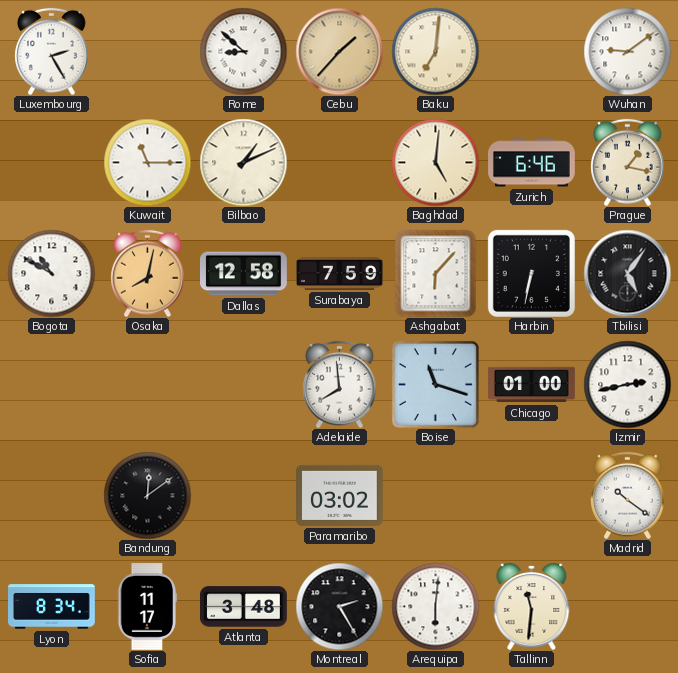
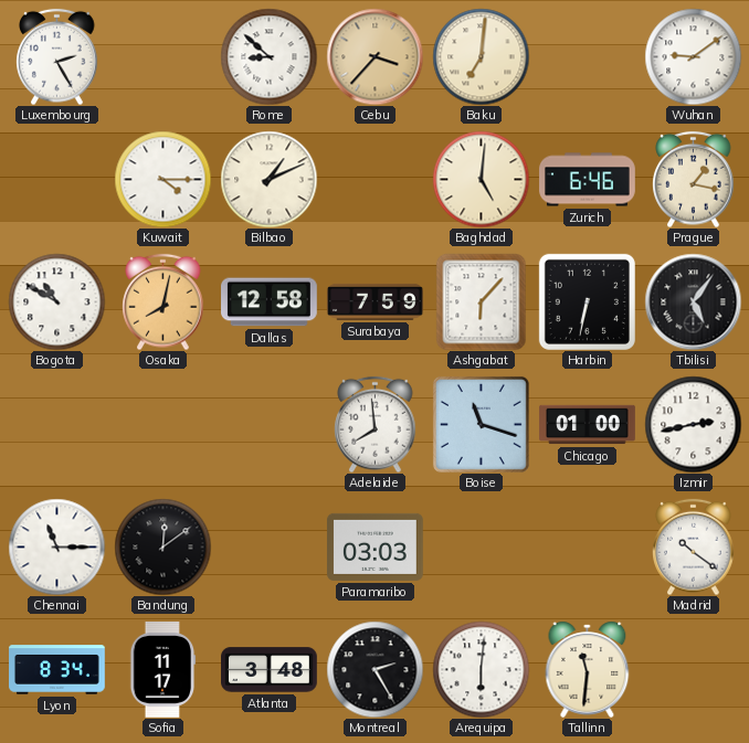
Cebu: 1:37 -> 3:37 (374, 56)
Kuwait: 11:15 -> 4:15 (162, 179)
Chennai: none -> 11:15 (56, 546)
Paramaribo: 03:02 -> 03:03 (376, 546)
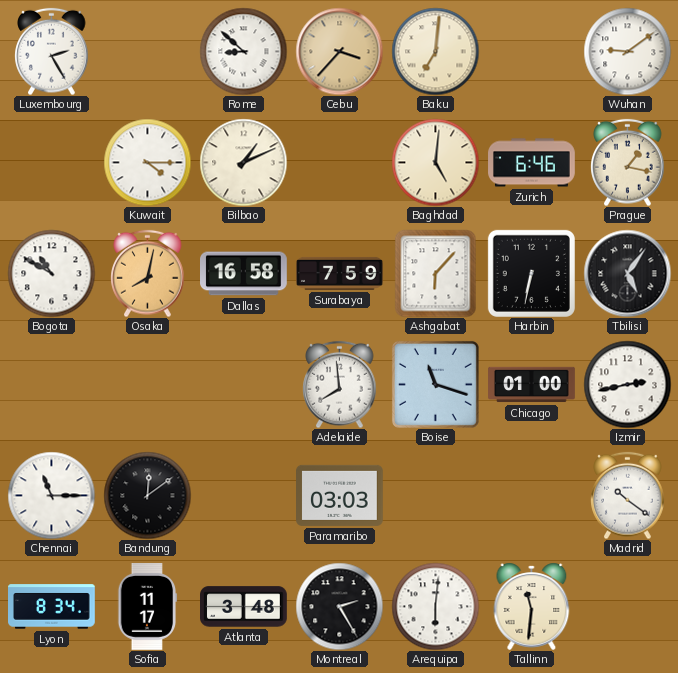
Dallas: 12:58 -> 16:58 (244, 274)
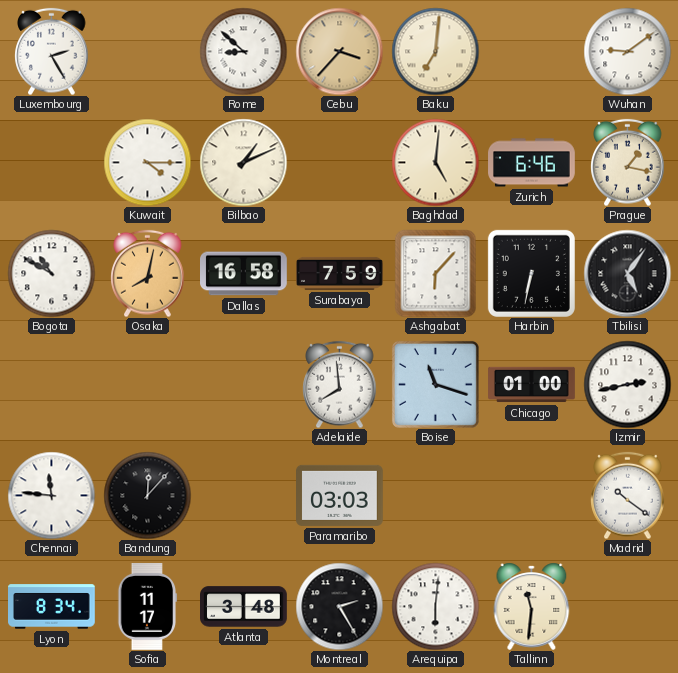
Chennai: 11:15 -> 11:46 (51, 495)
Bandung: 12:09 -> 12:07 (147, 495)
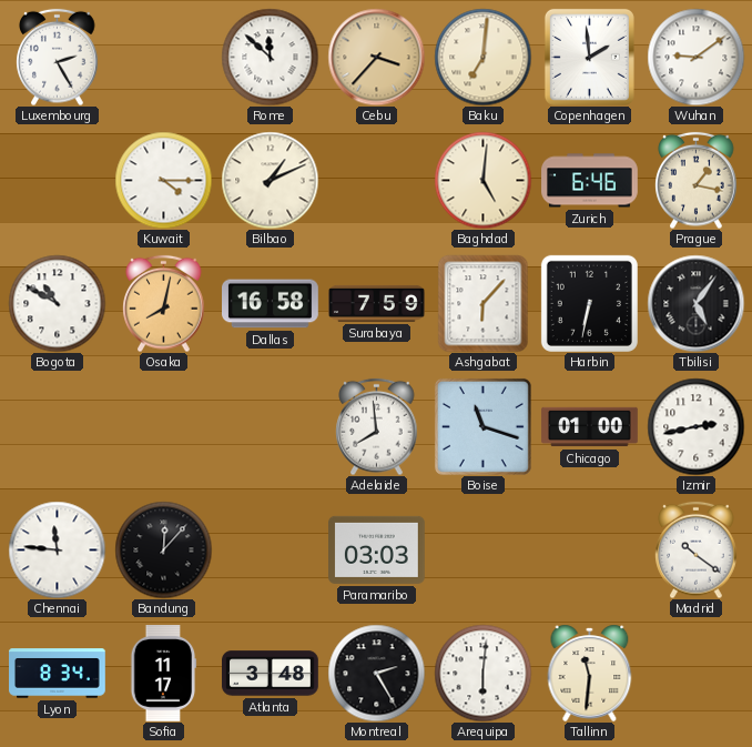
Rome: 8:52 -> 11:52 (270, 57)
Copenhagen: none -> 1:59 (589, 57)
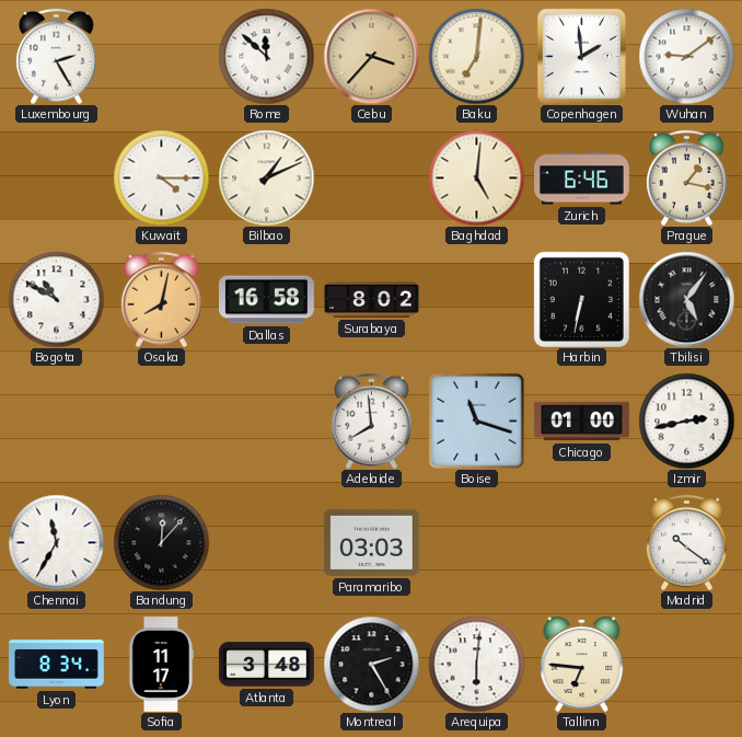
Surabaya: 7:59 -> 8:02 (372, 299)
Ashgabat: 6:07 -> none (484, 303)
Chennai: 11:46 -> 11:35 (56, 542)
Tallinn: 11:31 -> 6:46 (582, 664)
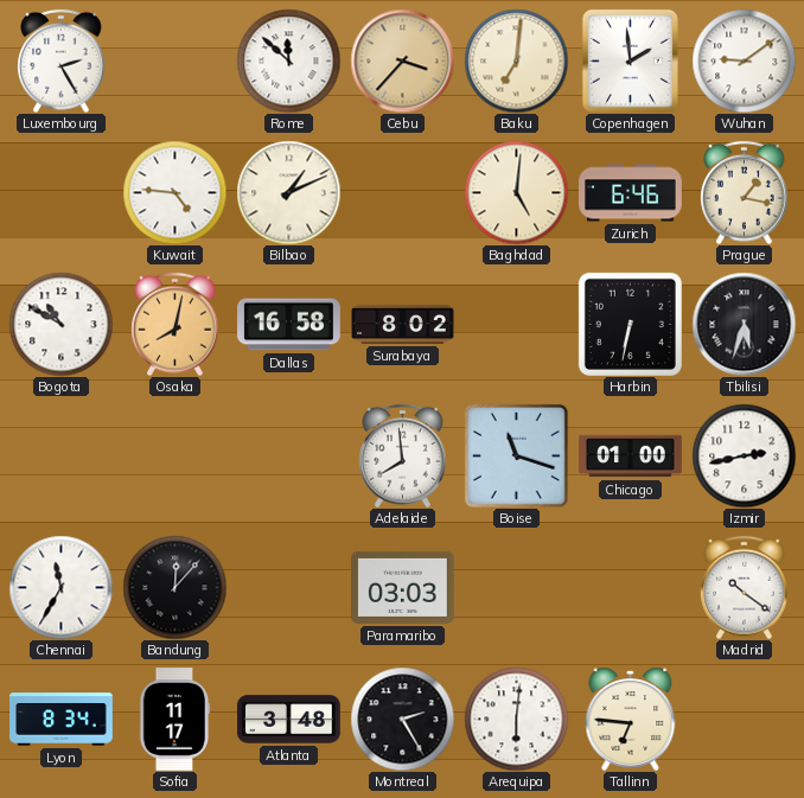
Kuwait: 4:15 -> 4:46 (174, 192)
Tbilisi: 5:06 -> 5:33 (744, 324)
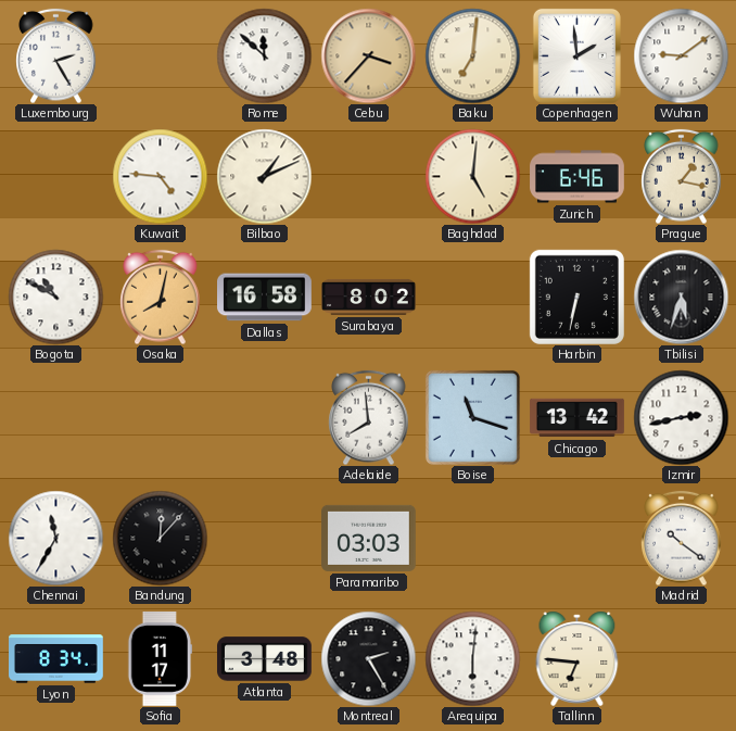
Chicago: 01:00 -> 13:42 (578, 418)
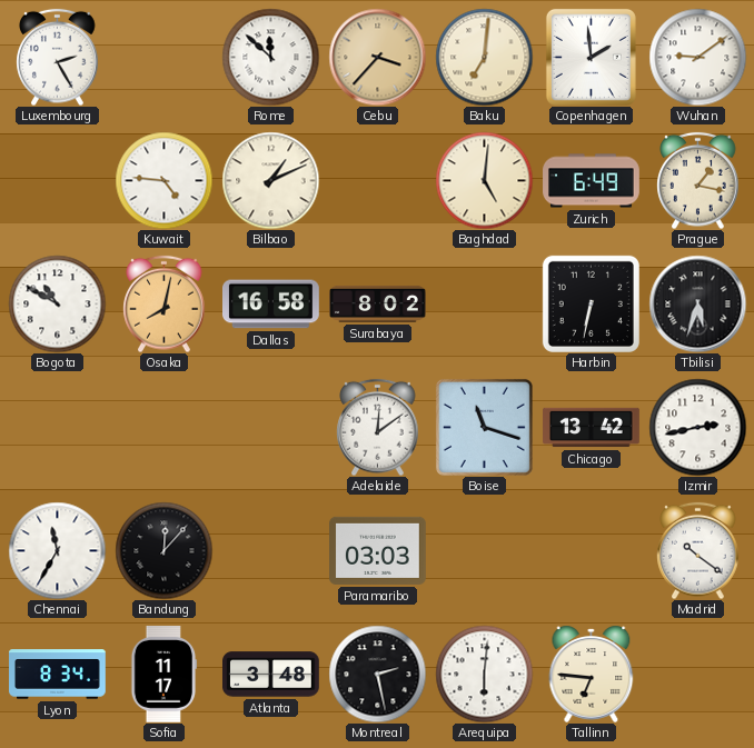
Zurich: 6:46 -> 6:49 (592, 181)
Adelaide: 7:59 -> 12:09 (378, 427)
Montreal: 2:25 -> 2:28 (377, 674)
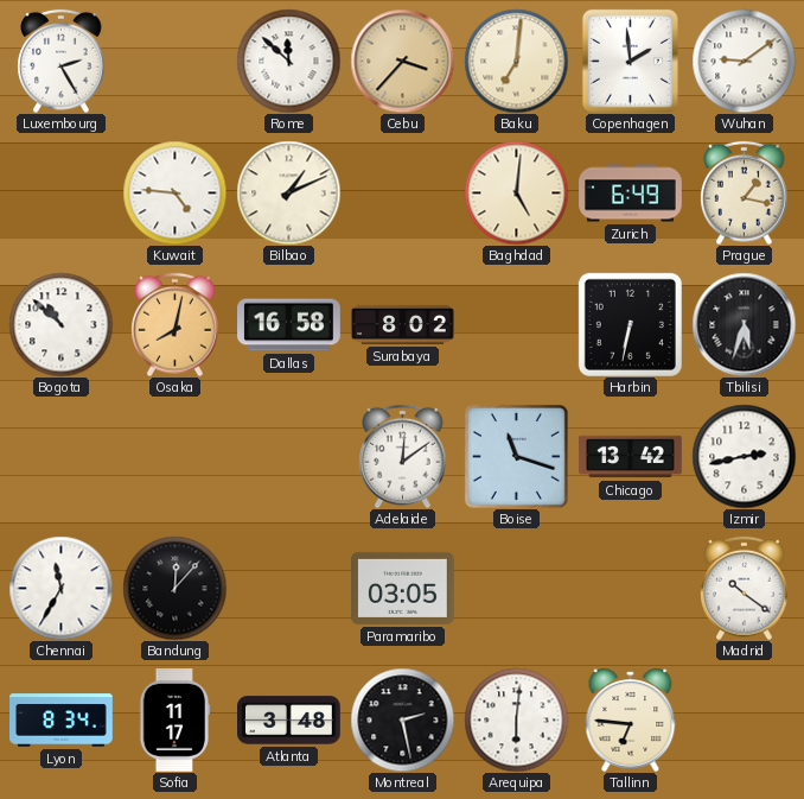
Bogota: 10:50 -> 10:52 (60, 324)
Paramaribo: 03:03 -> 03:05 (403, 588)
